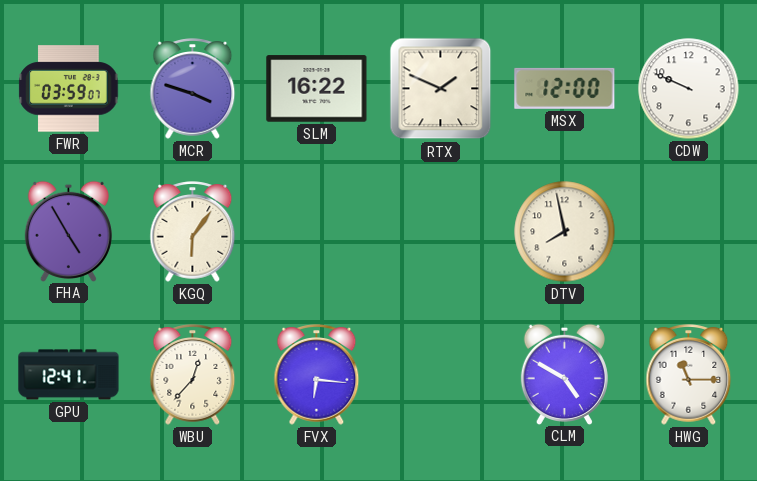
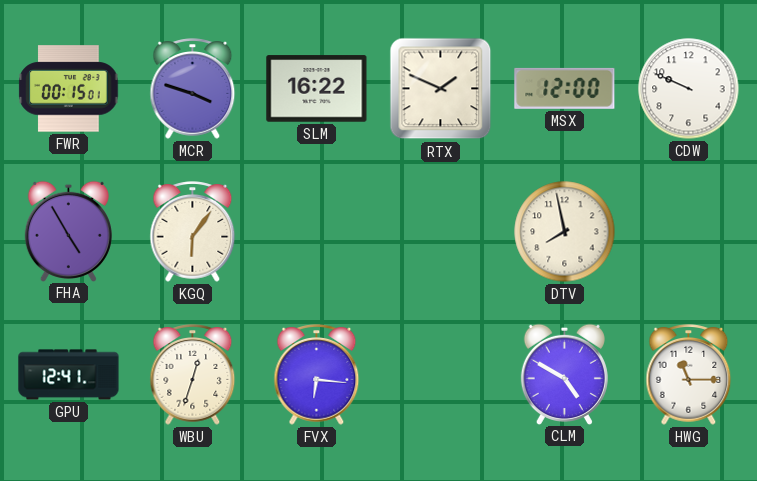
FWR: 03:59 -> 00:15 (69, 89)
WBU: 12:37 -> 12:33 (193, 375)
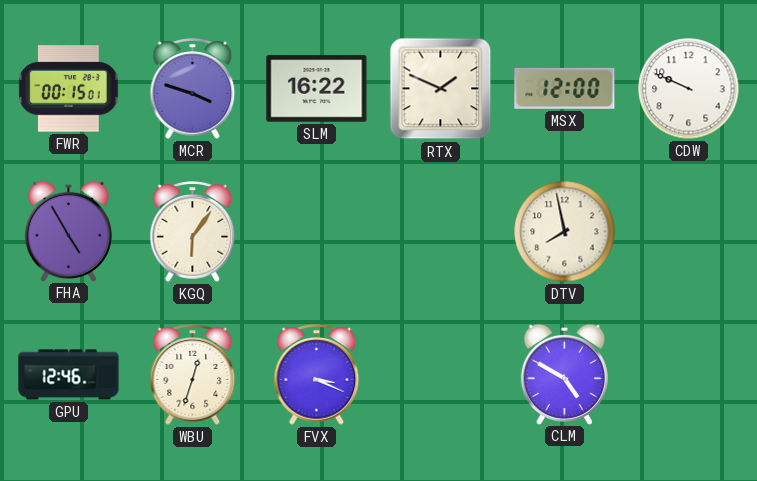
GPU: 12:41 -> 12:46 (69, 375)
FVX: 6:16 -> 3:19 (317, 375)
HWG: 11:15 -> none (689, 375)
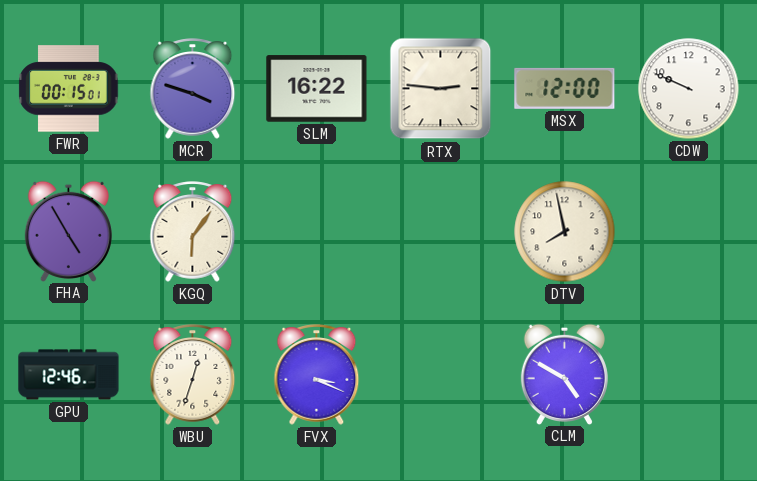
RTX: 1:49 -> 2:46 (441, 89)
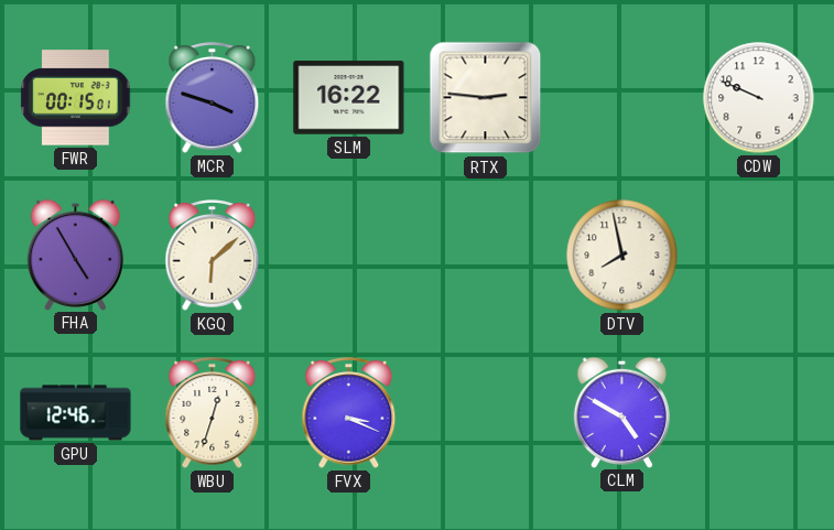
MSX: 12:00 -> none (565, 88)
KGQ: 6:06 -> 6:08 (213, 256)
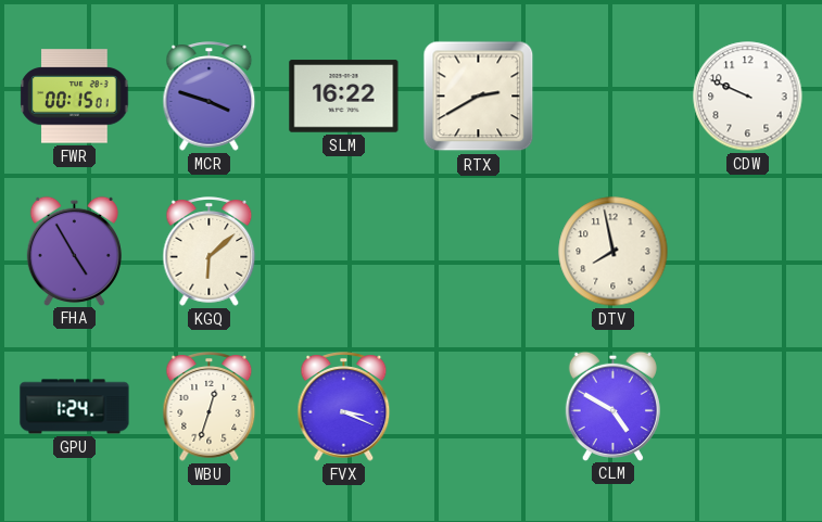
RTX: 2:46 -> 2:40 (479, 97)
GPU: 12:46 -> 1:24 (75, 407)
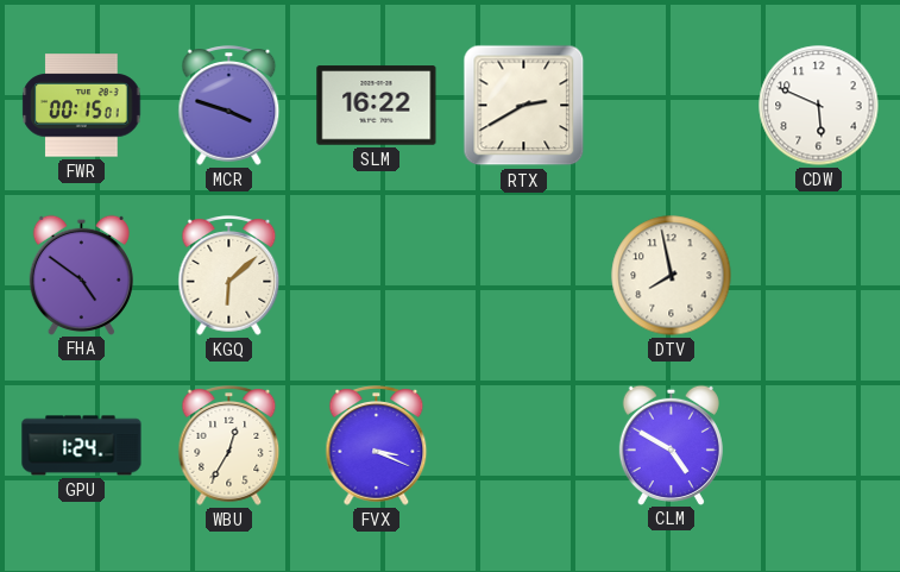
CDW: 9:49 -> 5:49 (819, 106)
FHA: 4:55 -> 4:51 (81, 275)
WBU: 12:33 -> 12:35 (229, 446)
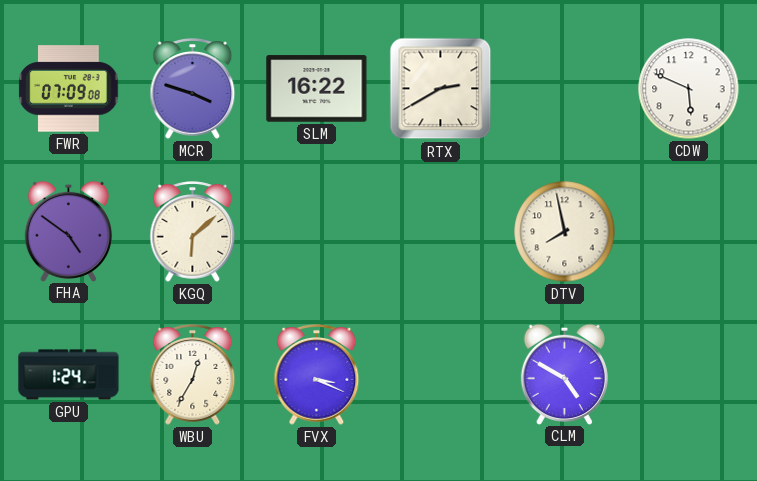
FWR: 00:15 -> 07:09 (69, 89)
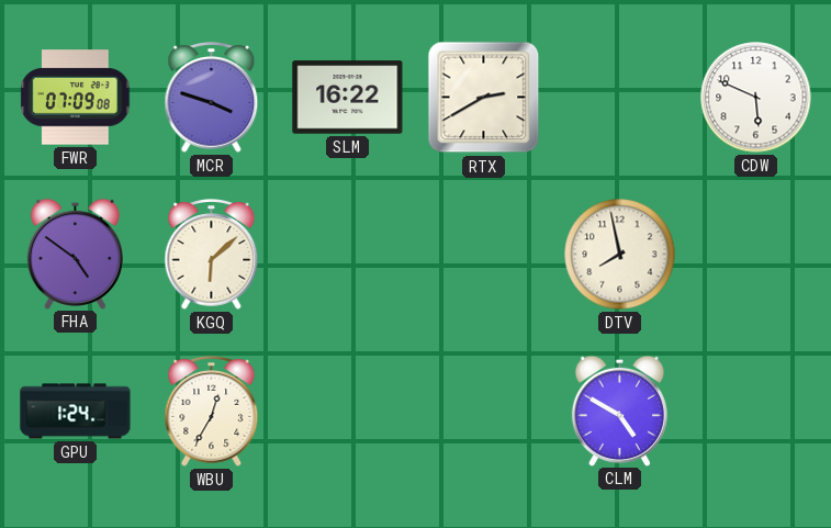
FVX: 3:19 -> none (317, 375)
